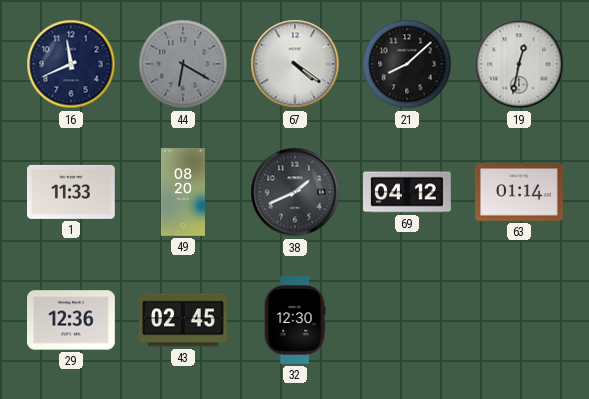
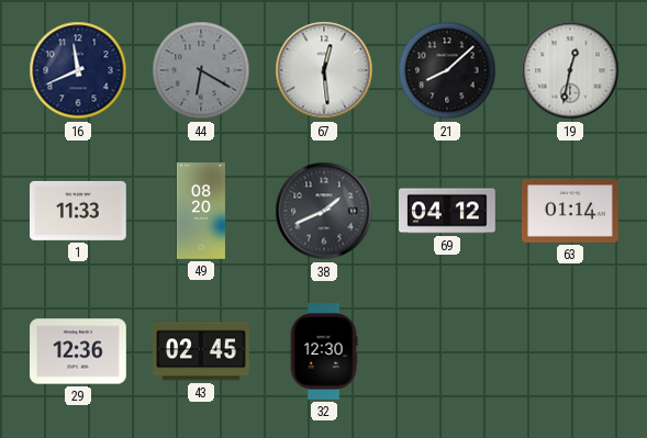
67: 4:21 -> 12:29 (324, 70)
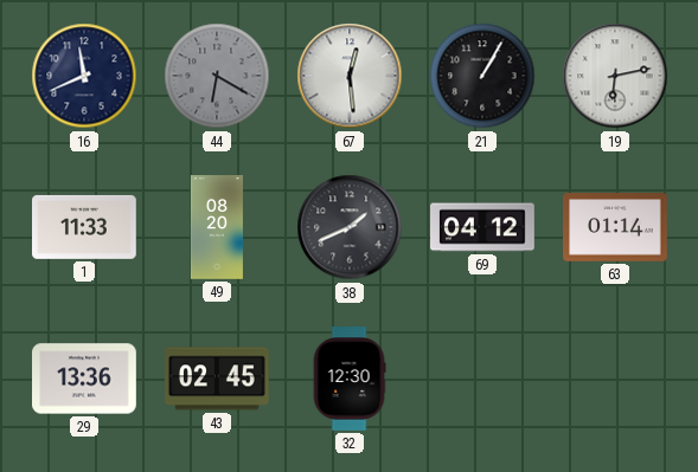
21: 8:08 -> 1:05 (482, 76)
19: 12:32 -> 6:13 (615, 76)
29: 12:36 -> 13:36 (85, 379)
